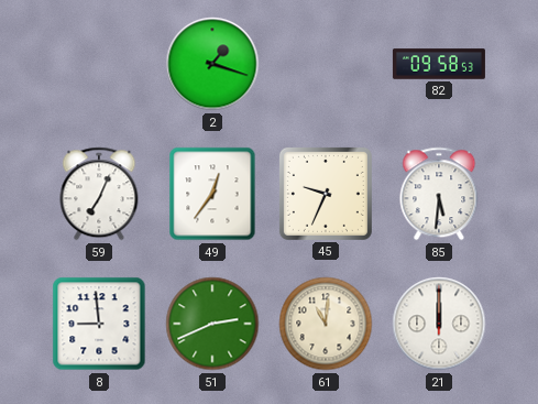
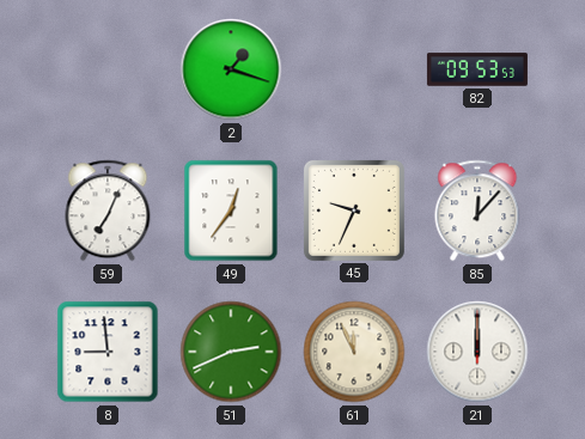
82: 09:58 -> 09:53 (477, 69)
85: 5:31 -> 12:07 (477, 211)
61: 11:01 -> 11:56 (354, 352)
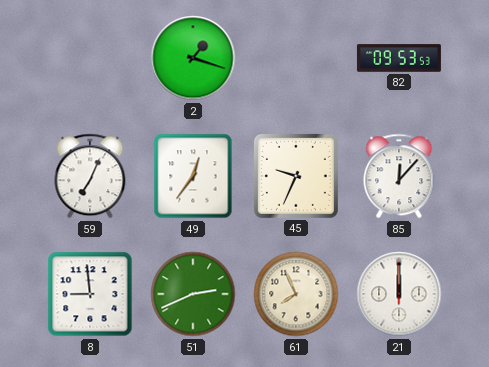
61: 11:56 -> 7:56 (296, 294)
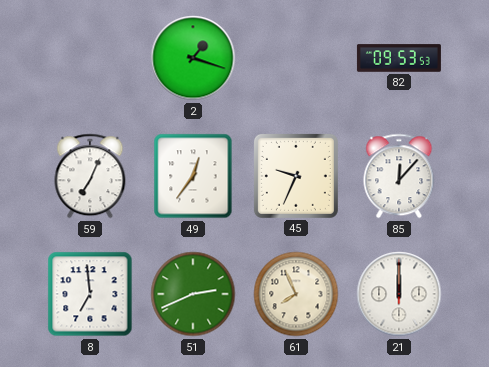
8: 8:59 -> 6:59 (90, 294)
